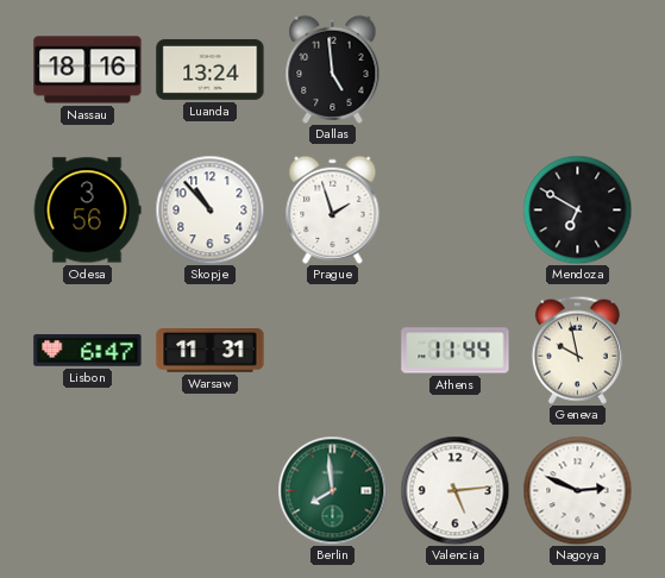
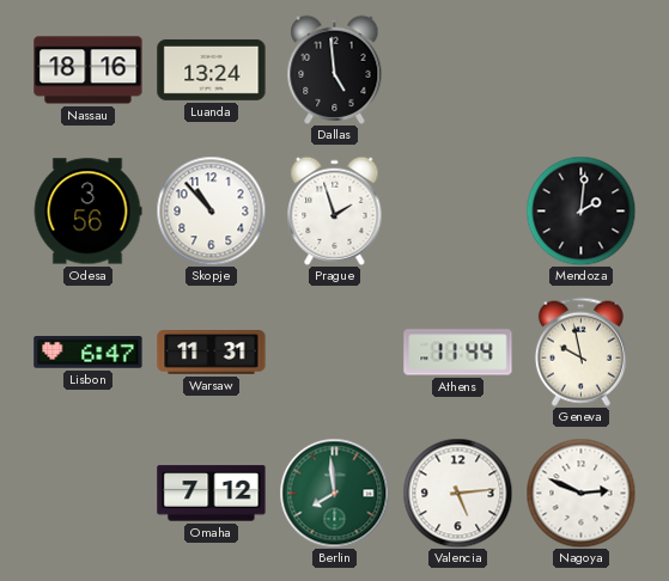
Mendoza: 6:50 -> 2:01 (580, 210)
Omaha: none -> 7:12 (212, 494)
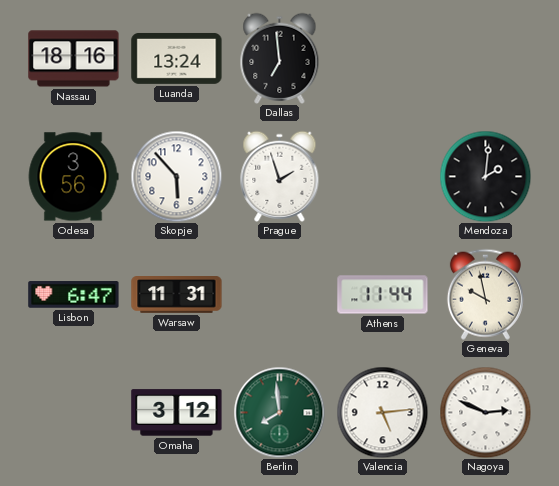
Dallas: 4:59 -> 6:59 (280, 58)
Skopje: 10:53 -> 5:53 (176, 176)
Omaha: 7:12 -> 3:12 (177, 413)
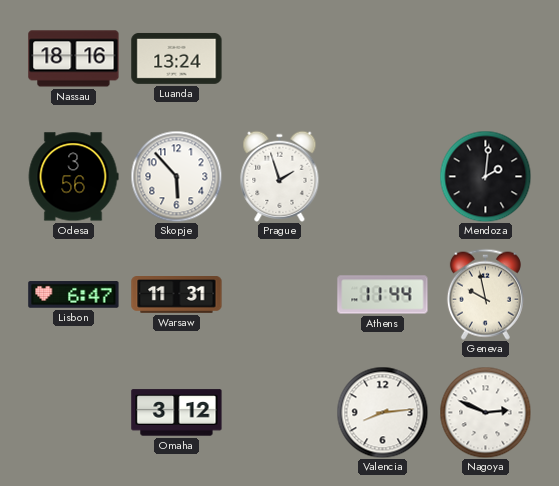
Dallas: 6:59 -> none (280, 58)
Berlin: 7:59 -> none (279, 412)
Valencia: 5:14 -> 8:14 (382, 412)
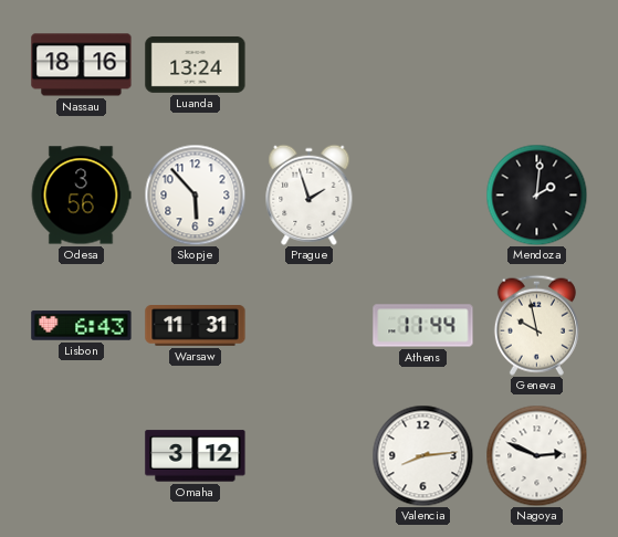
Lisbon: 6:47 -> 6:43 (82, 326)
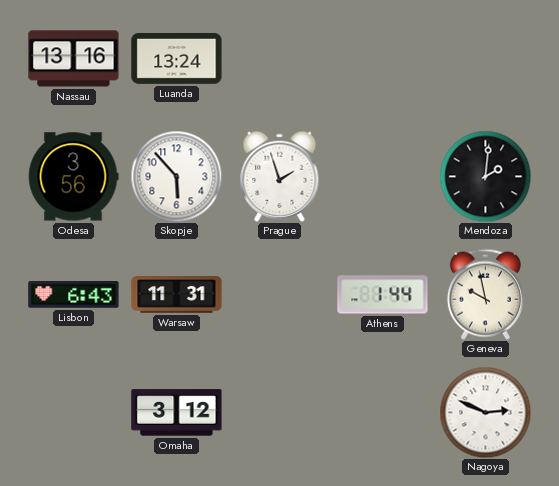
Nassau: 18:16 -> 13:16 (74, 59)
Athens: 11:44 -> 1:44 (383, 295)
Valencia: 8:14 -> none (422, 455)
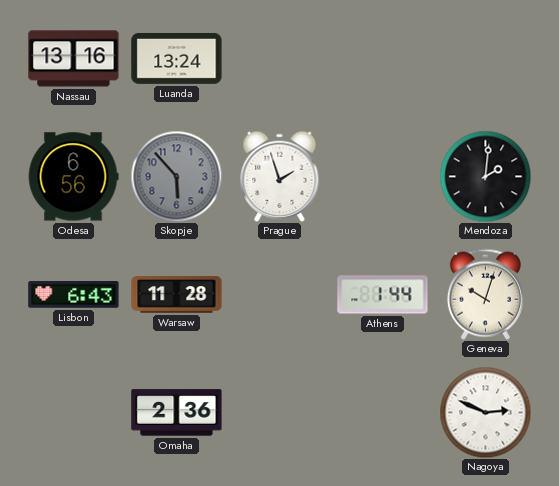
Odesa: 3:56 -> 6:56 (73, 177)
Skopje dial: white -> grey (176, 176)
Warsaw: 11:31 -> 11:28 (177, 295)
Geneva: 9:58 -> 10:03 (485, 294)
Omaha: 3:12 -> 2:36 (177, 413)
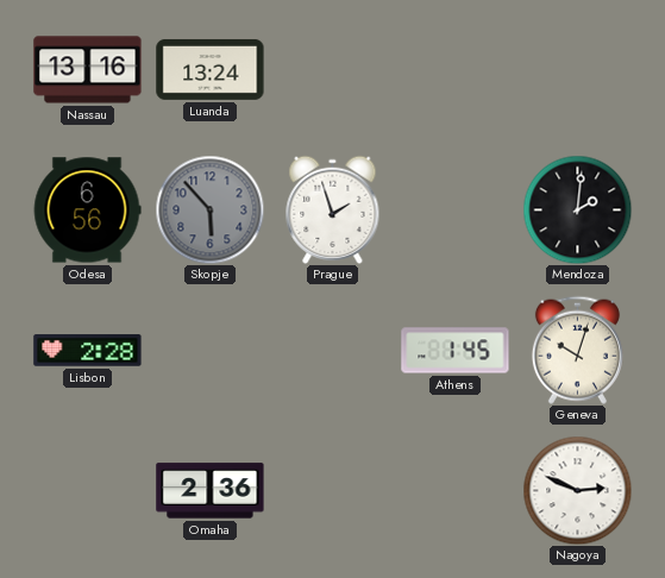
Lisbon: 6:43 -> 2:28 (88, 351)
Warsaw: 11:28 -> none (177, 295)
Athens: 1:44 -> 1:45 (456, 351)
